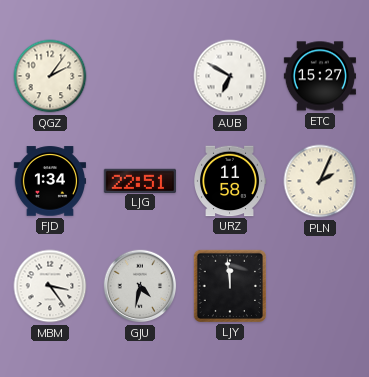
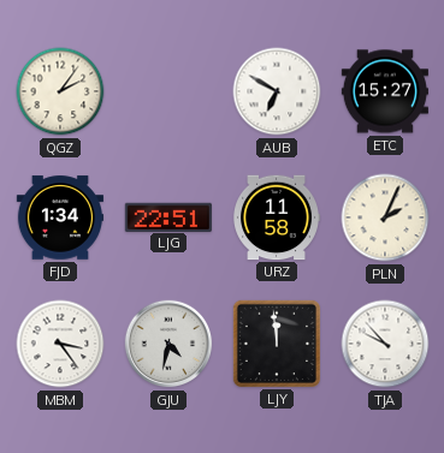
TJA: none -> 9:53 (385, 344)
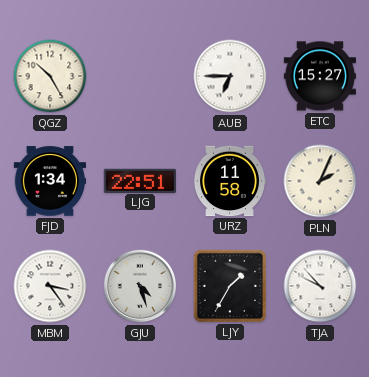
QGZ: 2:06 -> 10:25 (50, 76)
AUB: 6:50 -> 6:45 (230, 76)
GJU: 4:32 -> 4:27 (140, 286)
LJY: 11:59 -> 1:35 (230, 286)
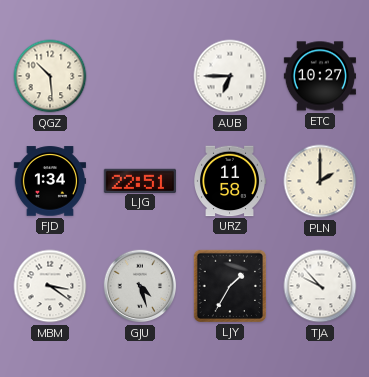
QGZ: 10:25 -> 10:29 (50, 76)
ETC: 15:27 -> 10:27 (320, 76)
PLN: 2:04 -> 2:00 (320, 181)
MBM: 3:24 -> 3:21 (50, 286)
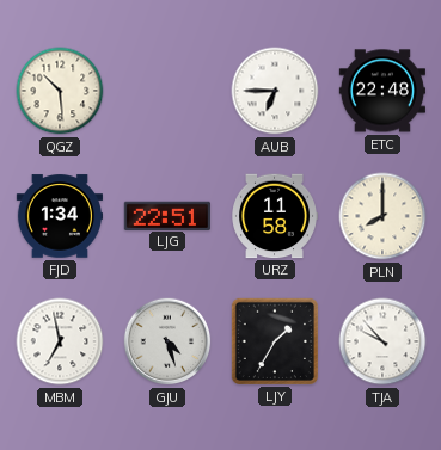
ETC: 10:27 -> 22:48 (382, 91)
PLN: 2:00 -> 8:00 (382, 216)
MBM: 3:21 -> 6:58 (60, 341)
